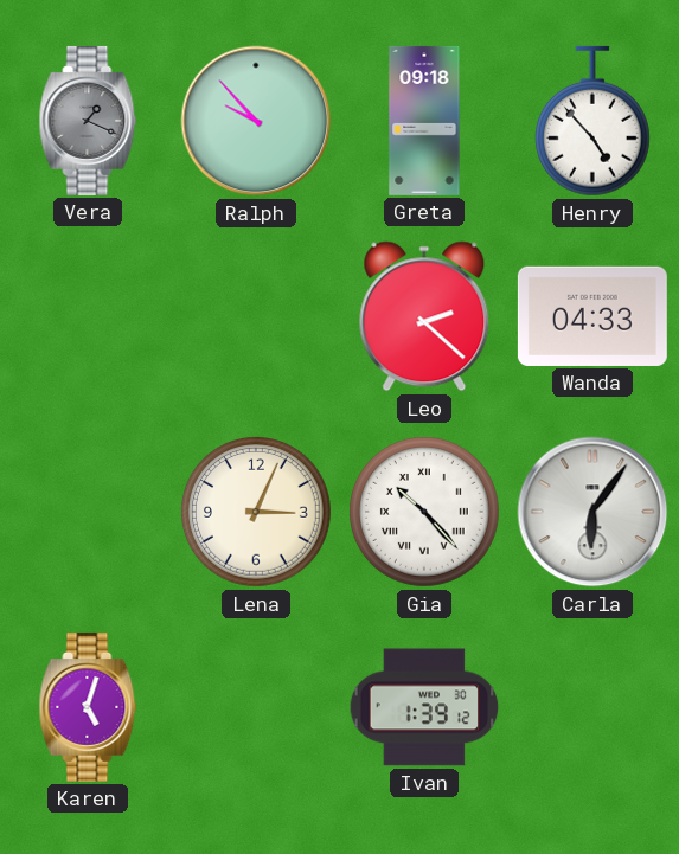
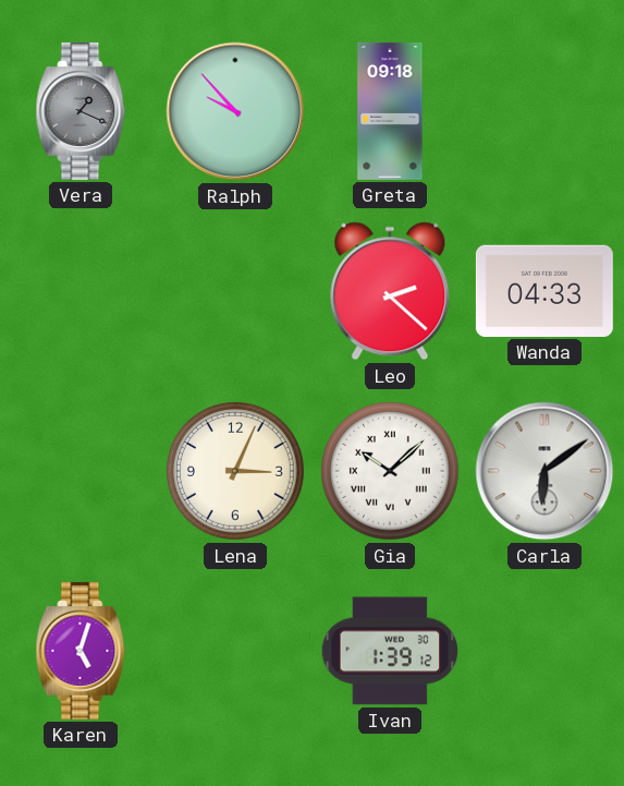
Henry: 4:53 -> none (592, 121)
Gia: 10:23 -> 10:08 (391, 472)
Carla: 6:06 -> 6:09 (545, 471)
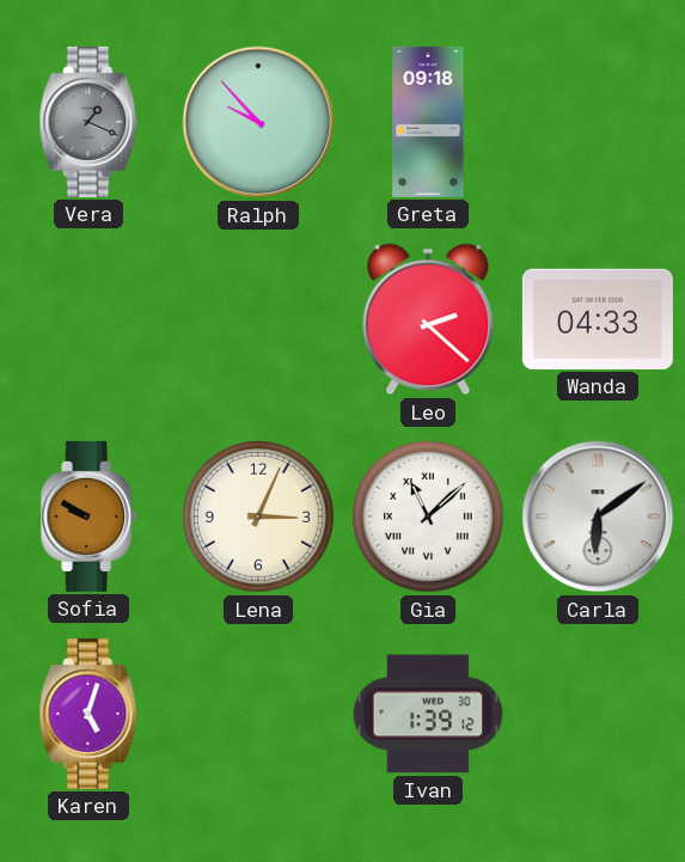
Sofia: none -> 9:50 (90, 516)
Gia: 10:08 -> 11:08 (429, 518)
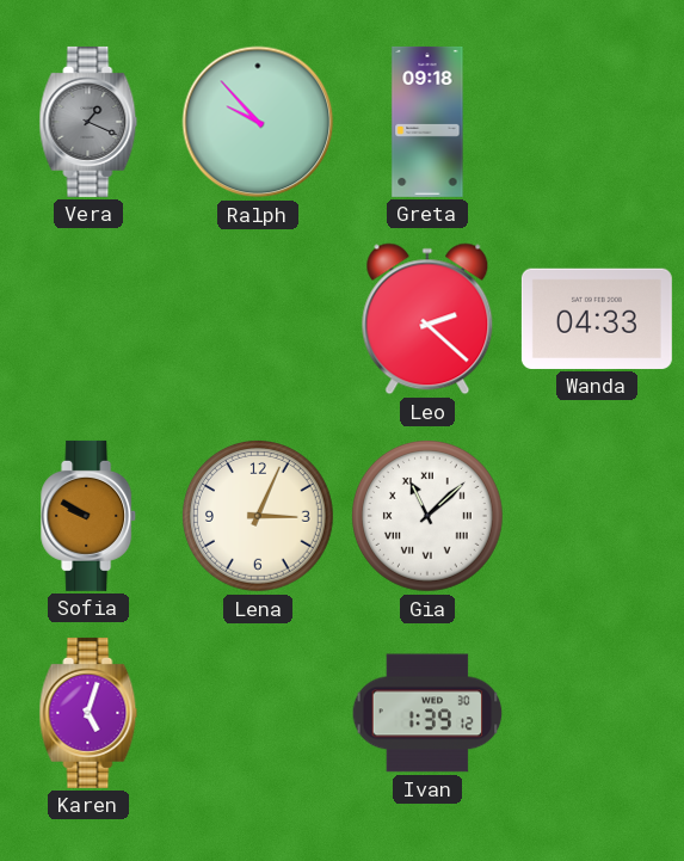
Carla: 6:09 -> none (598, 516)
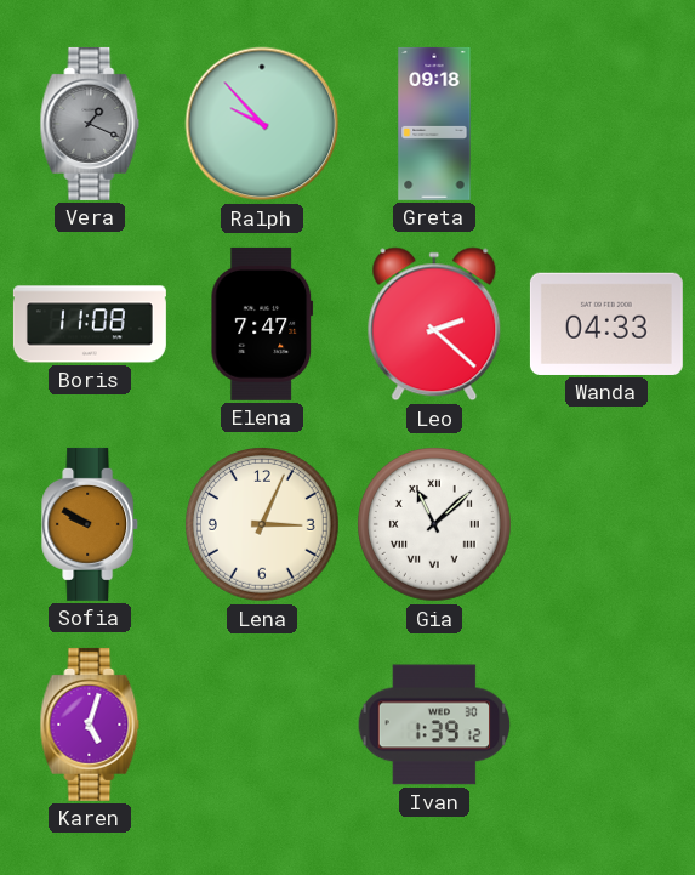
Boris: none -> 11:08 (90, 324)
Elena: none -> 7:47 (262, 324)
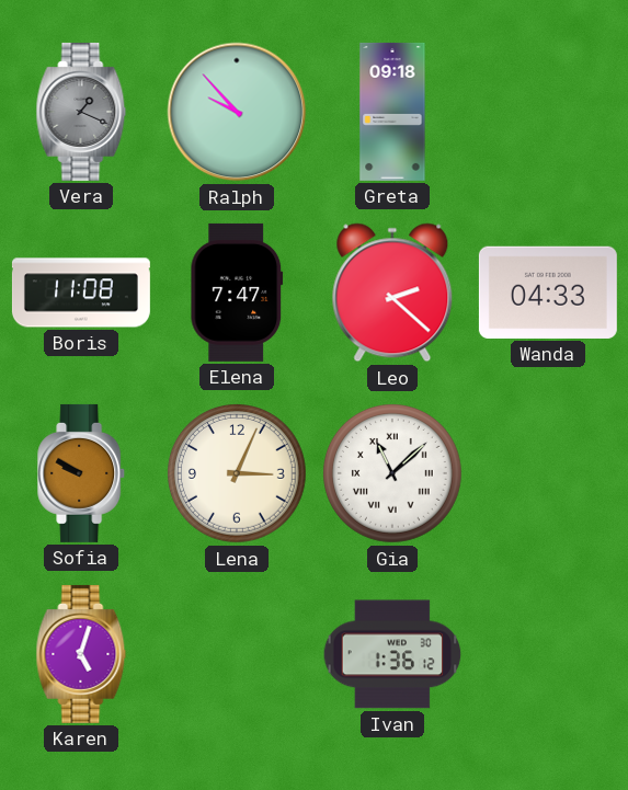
Ivan: 1:39 -> 1:36 (392, 654)
